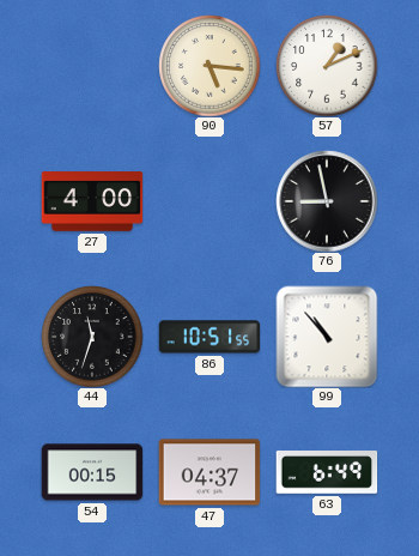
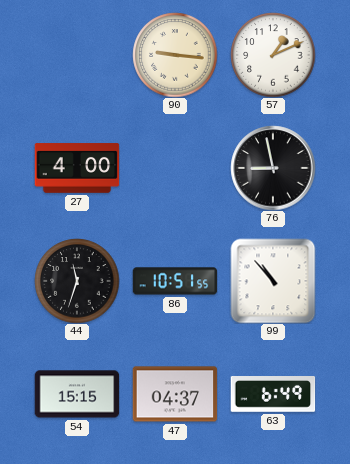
90: 5:16 -> 9:16 (175, 55)
54: 00:15 -> 15:15 (77, 394)
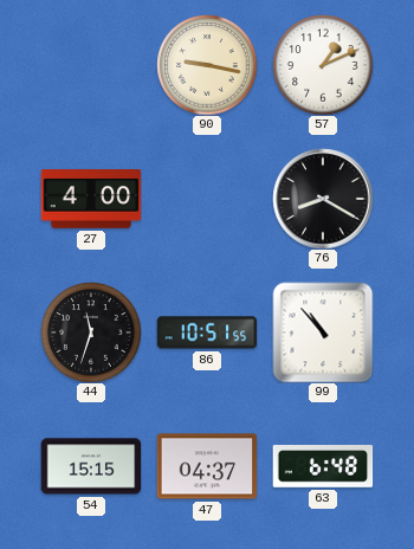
90: 9:16 -> 9:17 (207, 65)
76: 8:58 -> 8:20 (323, 199)
63: 6:49 -> 6:48 (323, 467)
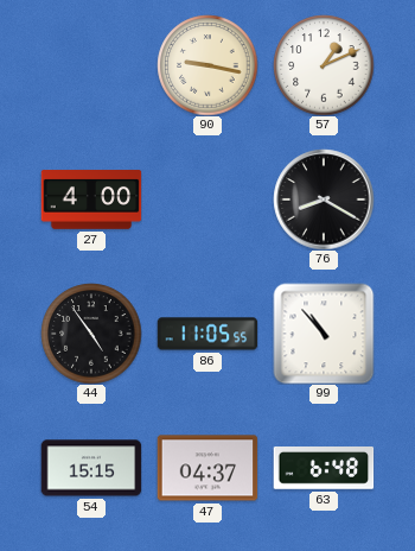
44: 11:33 -> 4:54 (91, 334)
86: 10:51 -> 11:05 (207, 334)
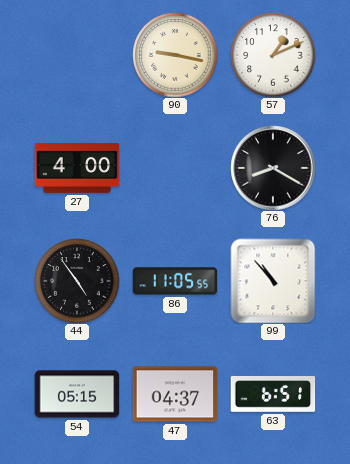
54: 15:15 -> 05:15 (77, 394)
63: 6:48 -> 6:51 (273, 395)
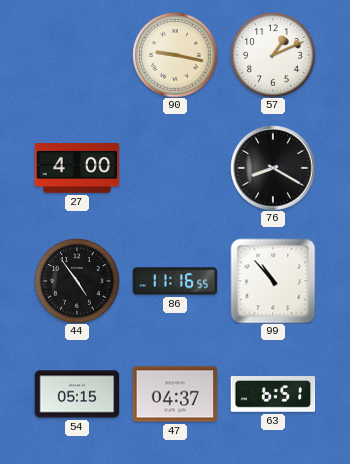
86: 11:05 -> 11:16 (175, 281)
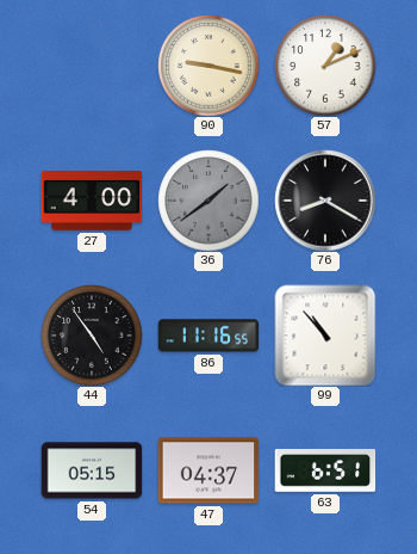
36: none -> 1:39 (208, 201)
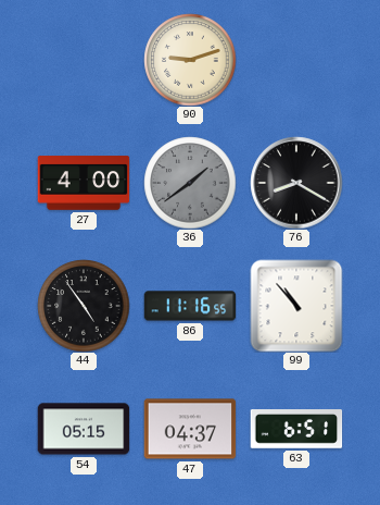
90: 9:17 -> 9:12 (190, 60)
57: 1:11 -> none (325, 66)
